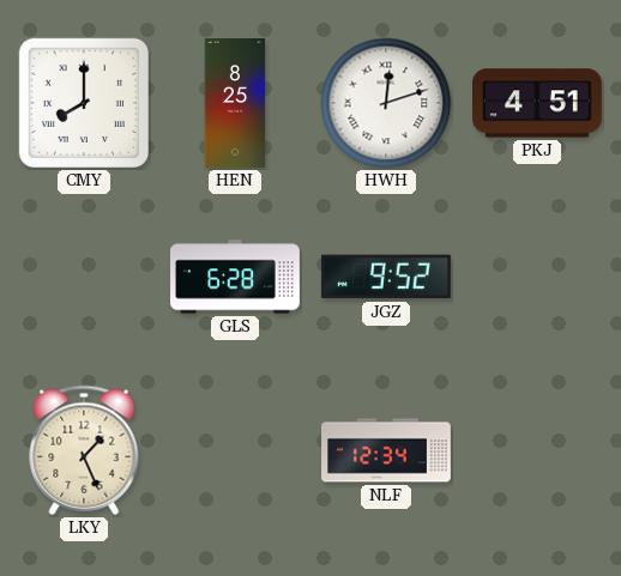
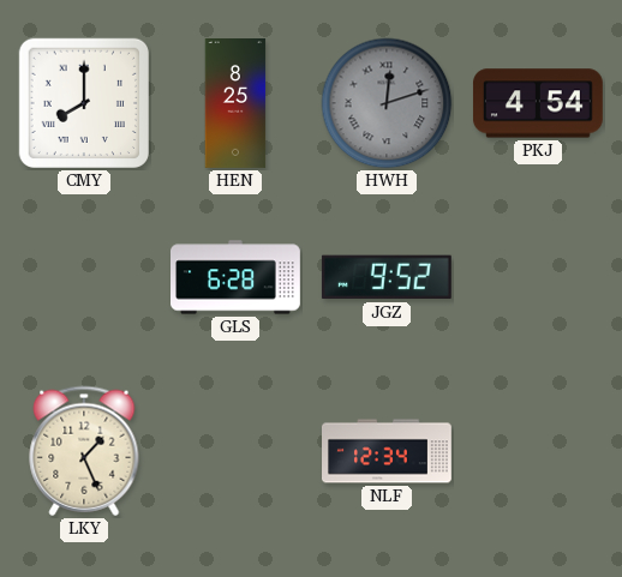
HWH dial: white -> grey (387, 103)
PKJ: 4:51 -> 4:54 (538, 103)
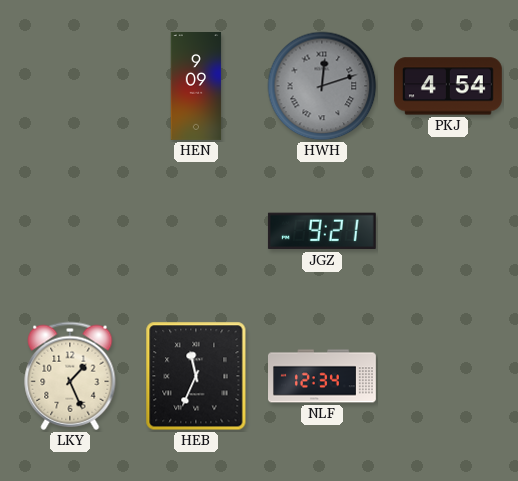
CMY: 8:00 -> none (84, 103)
HEN: 8:25 -> 9:09 (196, 87)
GLS: 6:28 -> none (237, 277)
JGZ: 9:52 -> 9:21 (322, 231)
HEB: none -> 11:34 (196, 376)
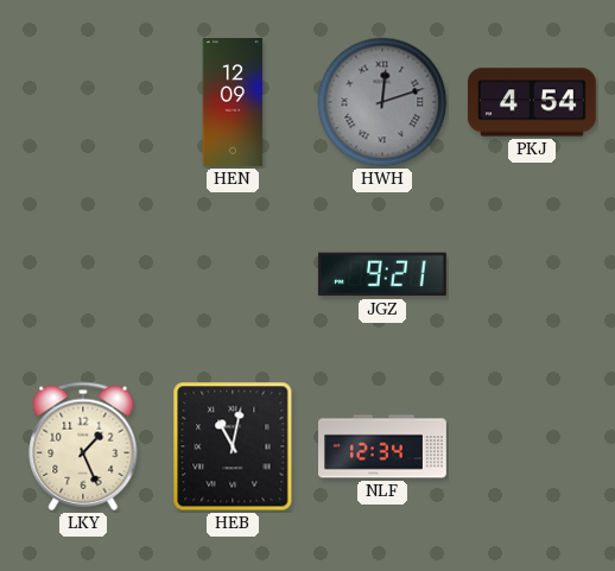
HEN: 9:09 -> 12:09 (233, 103)
HEB: 11:34 -> 11:02 (233, 446)
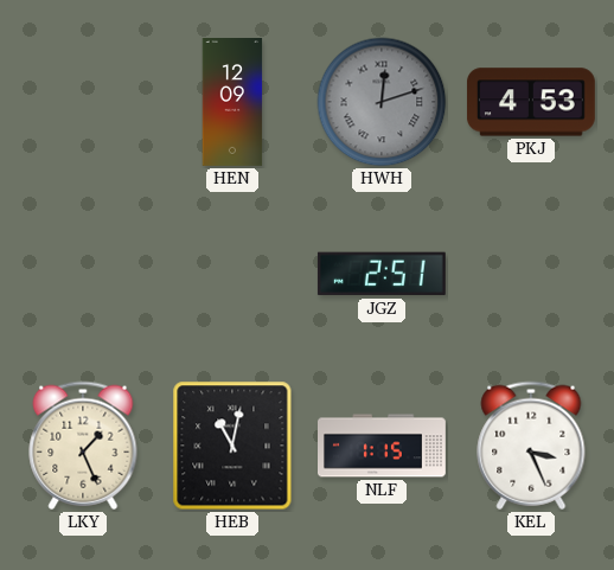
PKJ: 4:54 -> 4:53 (531, 102)
JGZ: 9:21 -> 2:51 (382, 274)
NLF: 12:34 -> 1:15 (383, 446)
KEL: none -> 3:26 (531, 446)
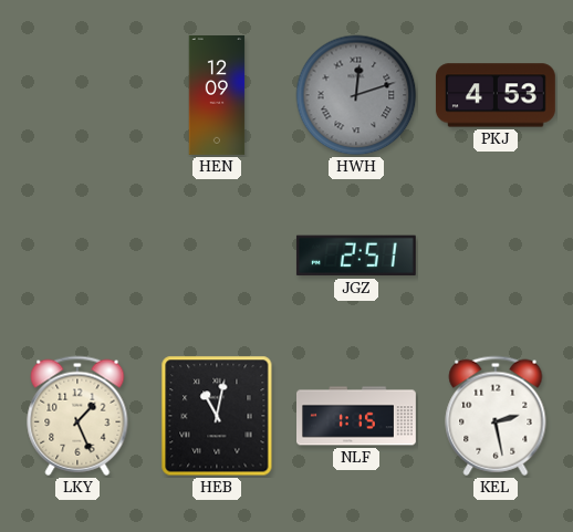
KEL: 3:26 -> 2:28 (496, 416)
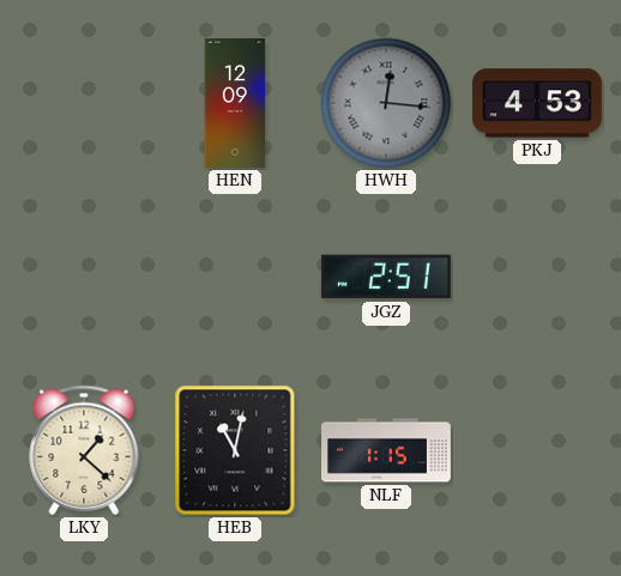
HWH: 12:12 -> 12:16 (386, 103)
LKY: 1:26 -> 1:22 (84, 450)
KEL: 2:28 -> none (496, 416)
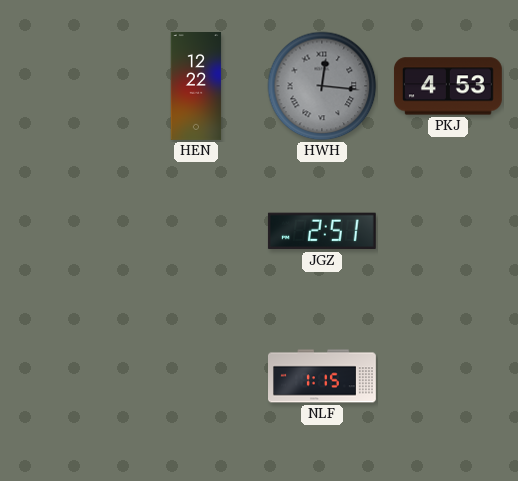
HEN: 12:09 -> 12:22 (196, 87)
LKY: 1:22 -> none (84, 450)
HEB: 11:02 -> none (235, 450)
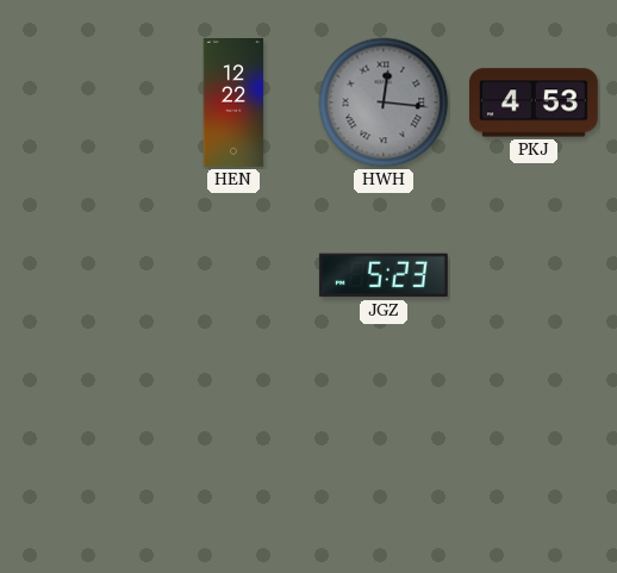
JGZ: 2:51 -> 5:23 (384, 275)
NLF: 1:15 -> none (323, 376)
